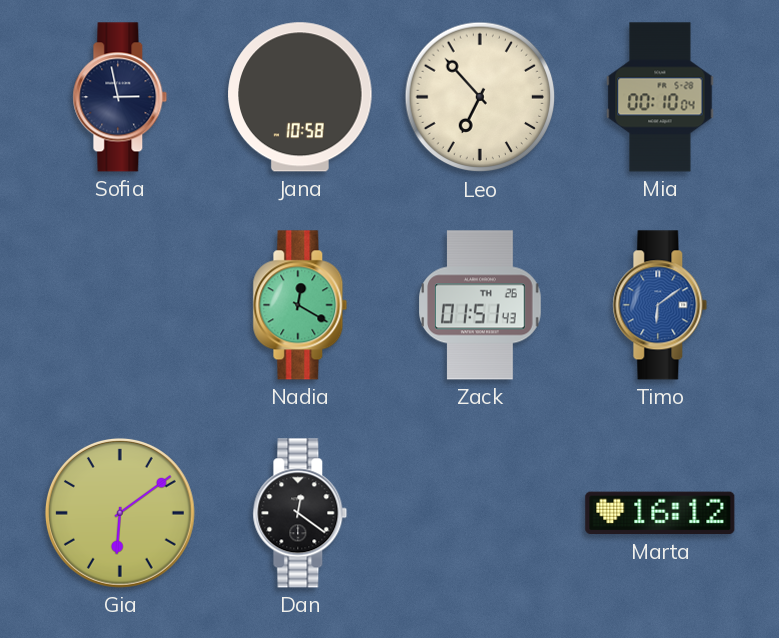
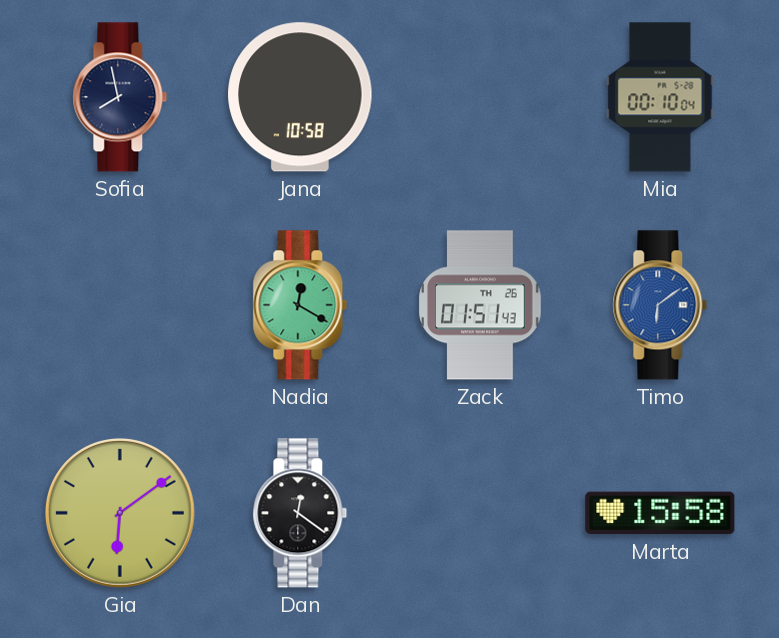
Sofia: 2:58 -> 7:58 (120, 97)
Leo: 6:53 -> none (480, 97)
Marta: 16:12 -> 15:58 (660, 513)
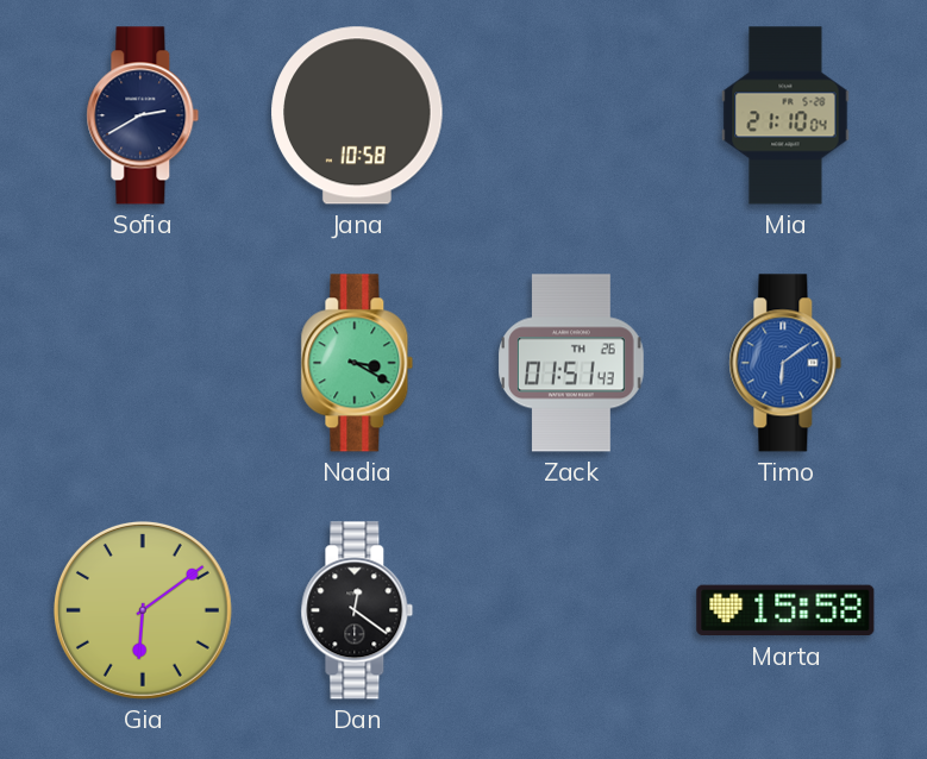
Sofia: 7:58 -> 2:40 (143, 115)
Mia: 00:10 -> 21:10 (785, 115)
Nadia: 12:20 -> 3:20 (357, 363)
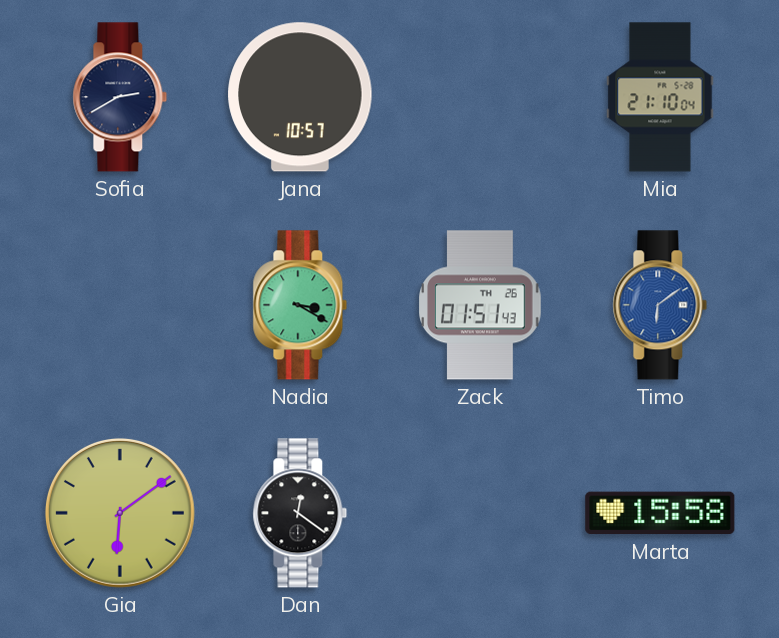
Jana: 10:58 -> 10:57 (300, 97)
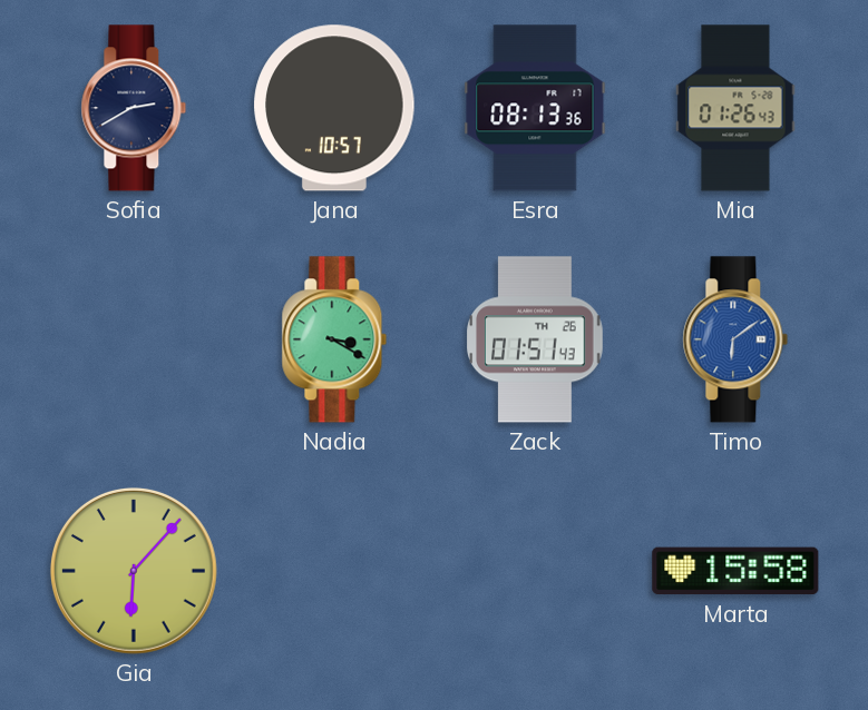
Esra: none -> 08:13 (535, 108)
Mia: 21:10 -> 01:26 (735, 108)
Gia: 6:09 -> 6:07 (134, 571)
Dan: 12:21 -> none (300, 513)
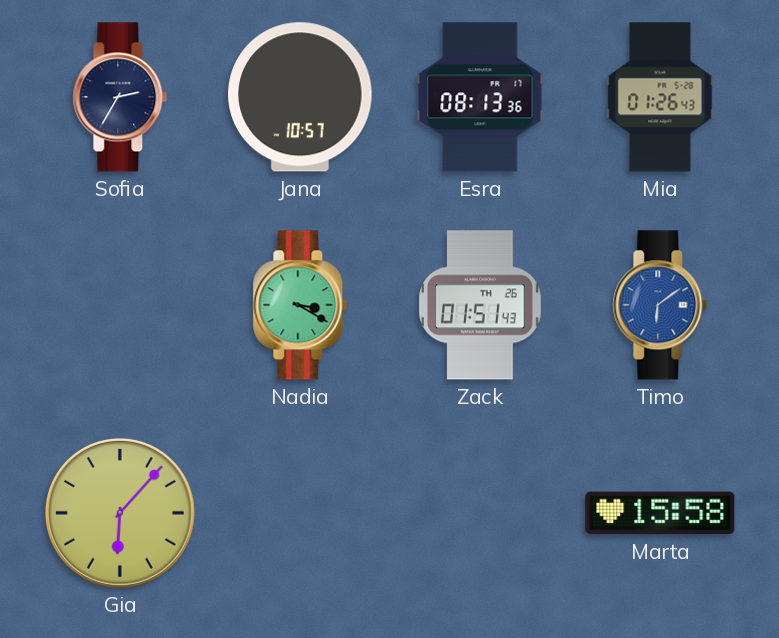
Sofia: 2:40 -> 2:35 (120, 97)
